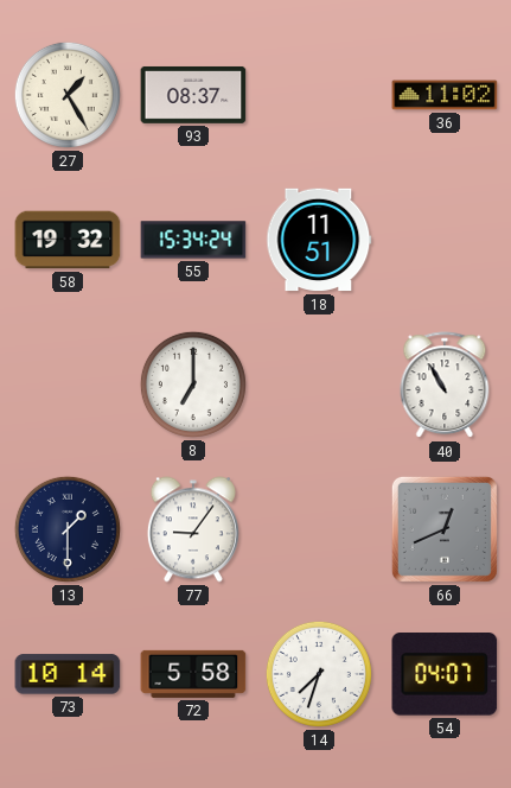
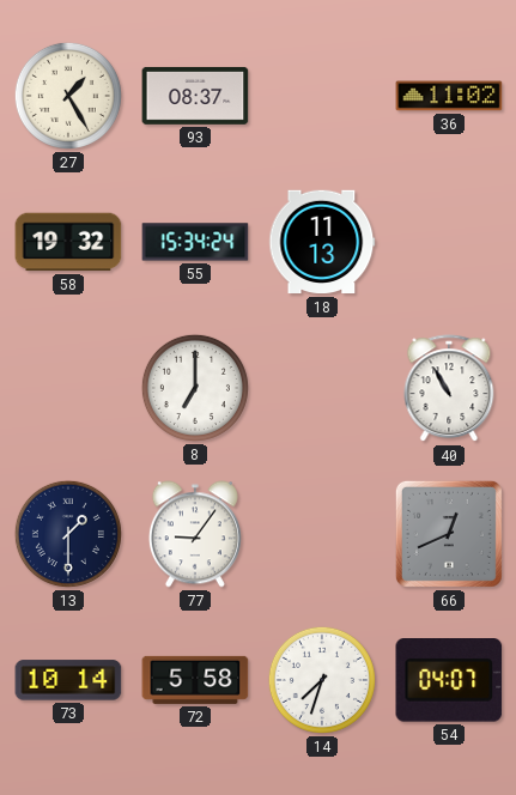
18: 11:51 -> 11:13 (322, 242)
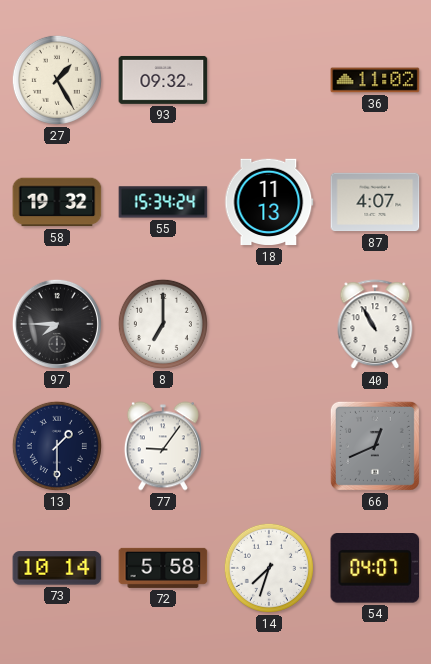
93: 08:37 -> 09:32 (163, 80)
87: none -> 4:07 (375, 202)
97: none -> 7:45 (57, 324)
